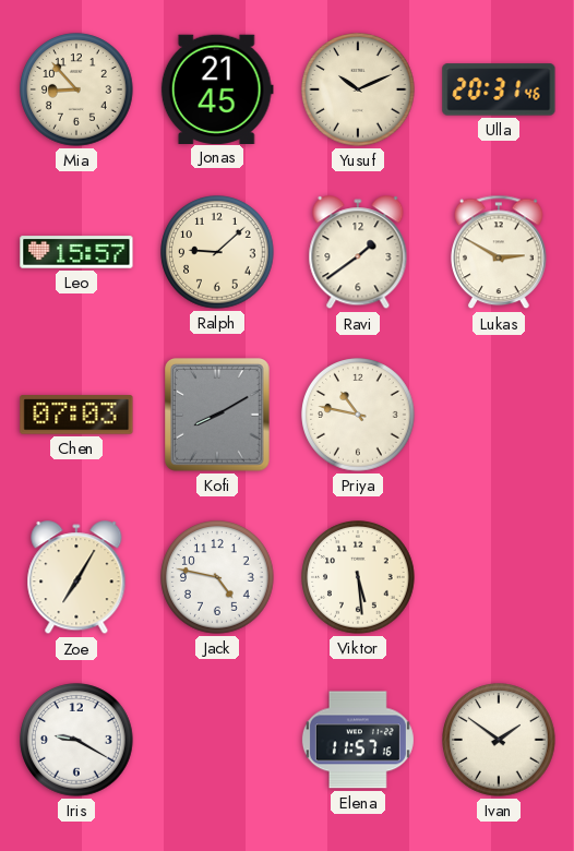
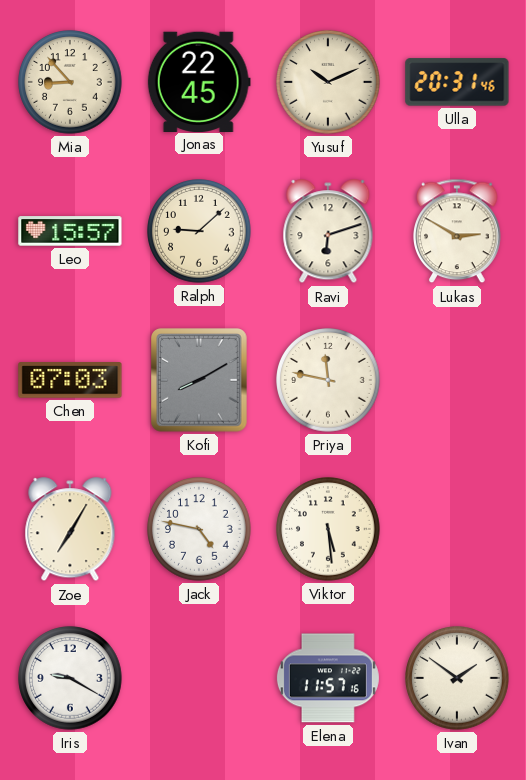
Jonas: 21:45 -> 22:45 (199, 81)
Ravi: 1:39 -> 6:12 (328, 232)
Priya: 10:47 -> 11:47 (328, 380)
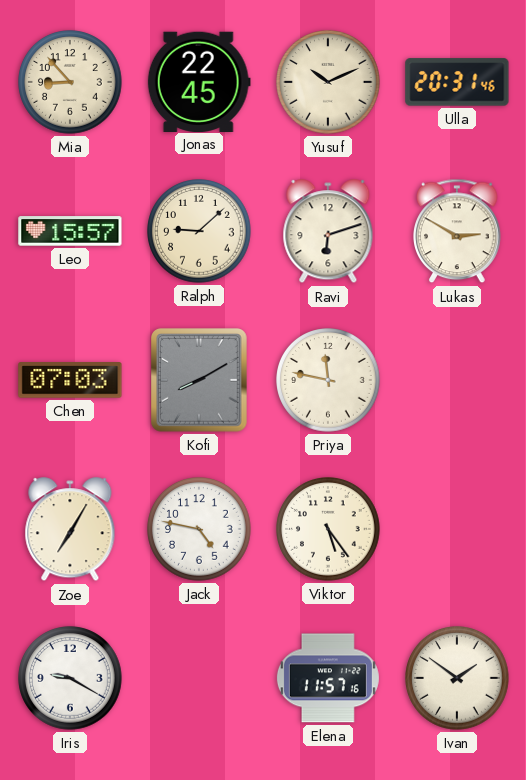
Viktor: 5:29 -> 5:24 (328, 529)
